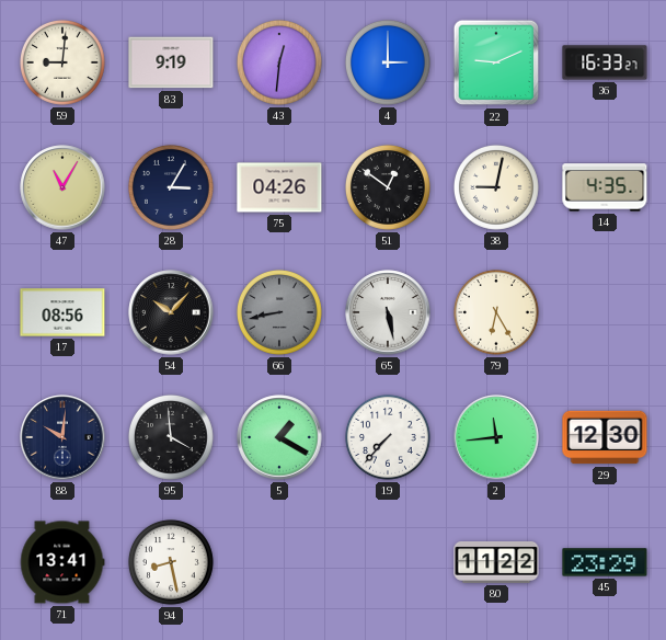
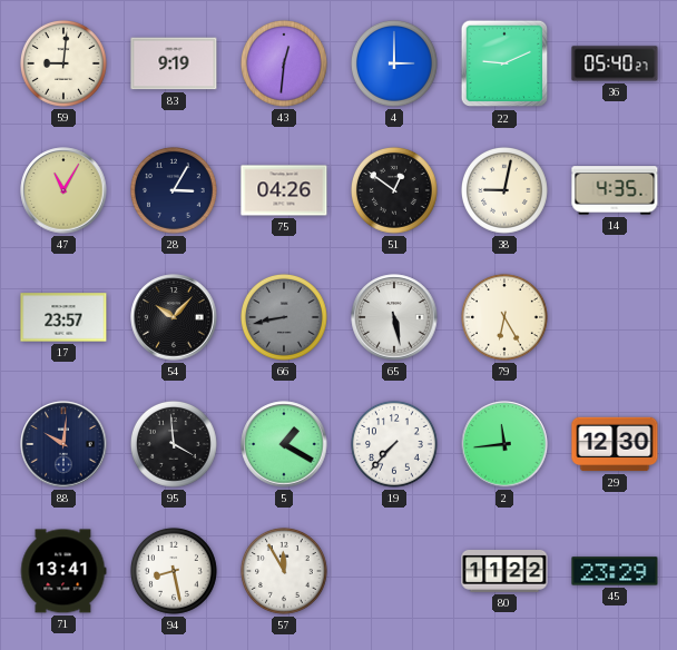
36: 16:33 -> 05:40 (615, 63)
17: 08:56 -> 23:57 (63, 317)
57: none -> 11:55 (284, 571)
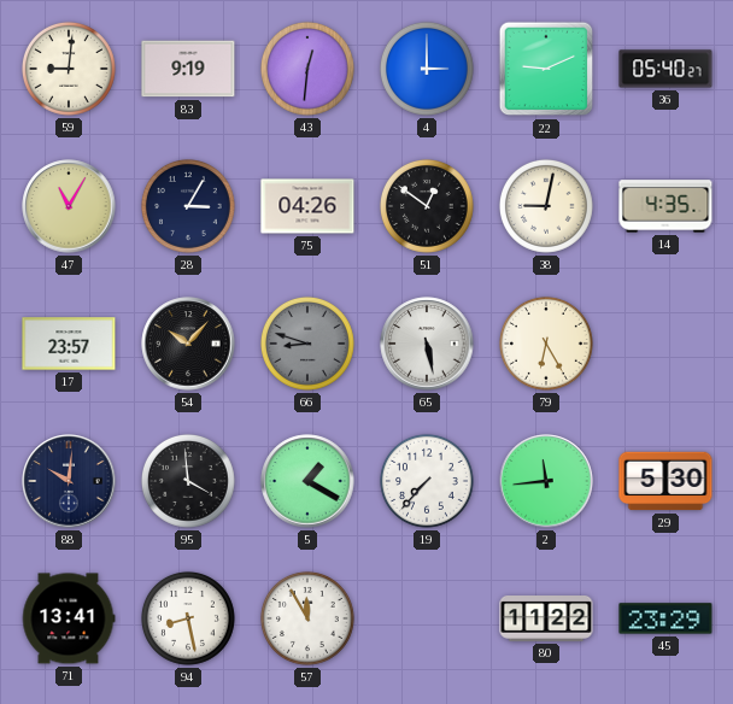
66: 8:43 -> 8:48 (307, 344)
29: 12:30 -> 5:30 (665, 481)
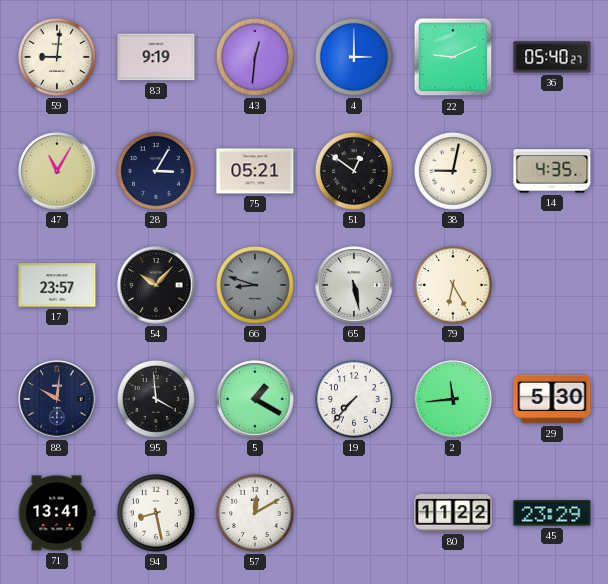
75: 04:26 -> 05:21 (255, 171)
57: 11:55 -> 12:10 (255, 513)
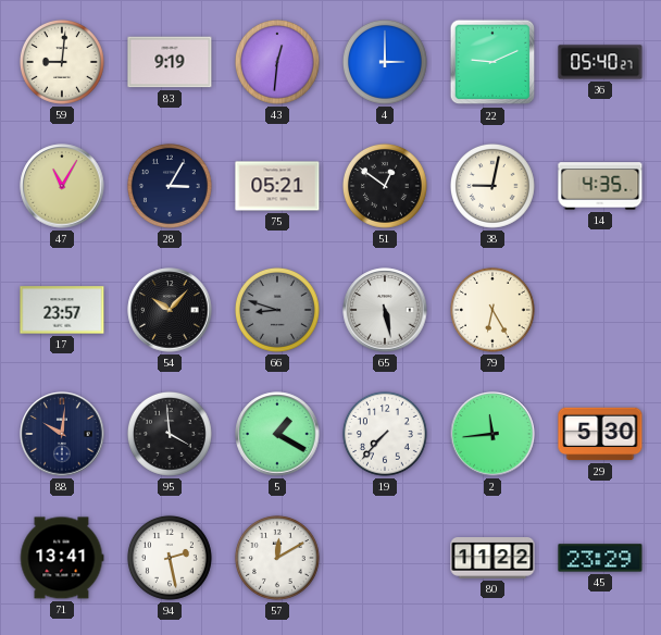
94: 8:28 -> 2:28 (170, 558)
